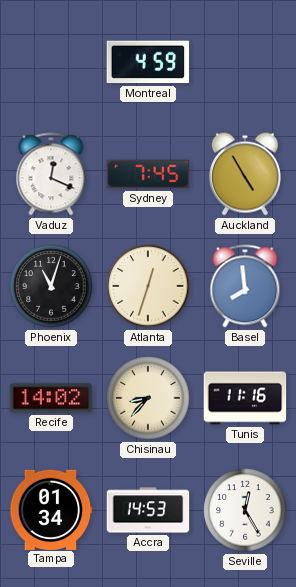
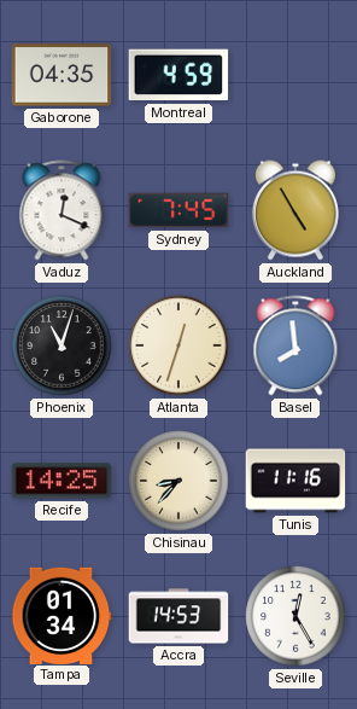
Gaborone: none -> 04:35 (62, 75)
Recife: 14:02 -> 14:25 (62, 481)
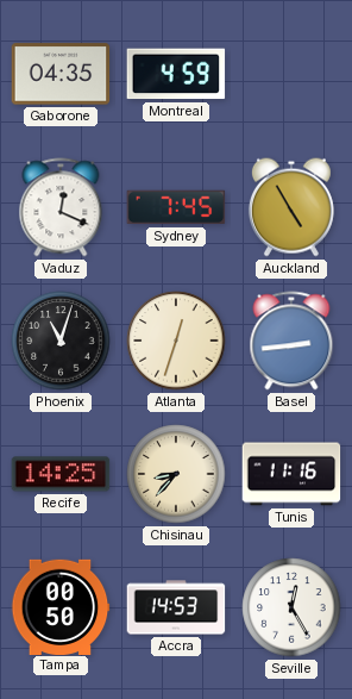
Basel: 7:59 -> 2:44 (291, 341)
Tampa: 01:34 -> 00:50 (61, 606)
